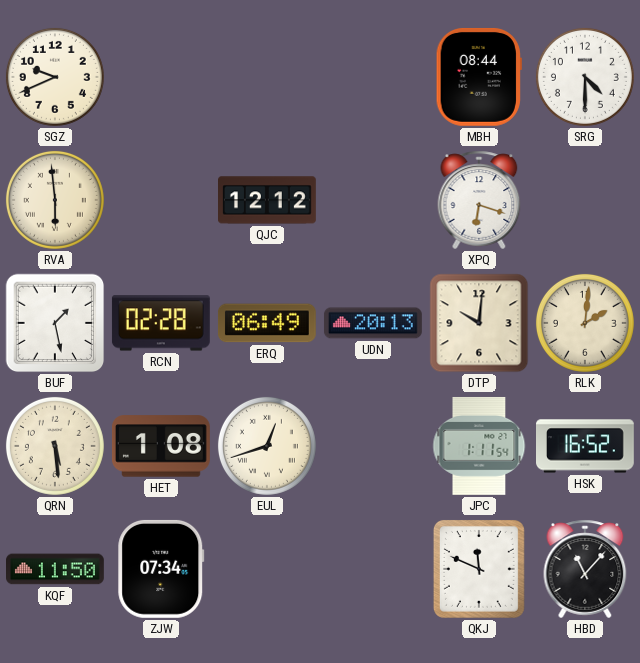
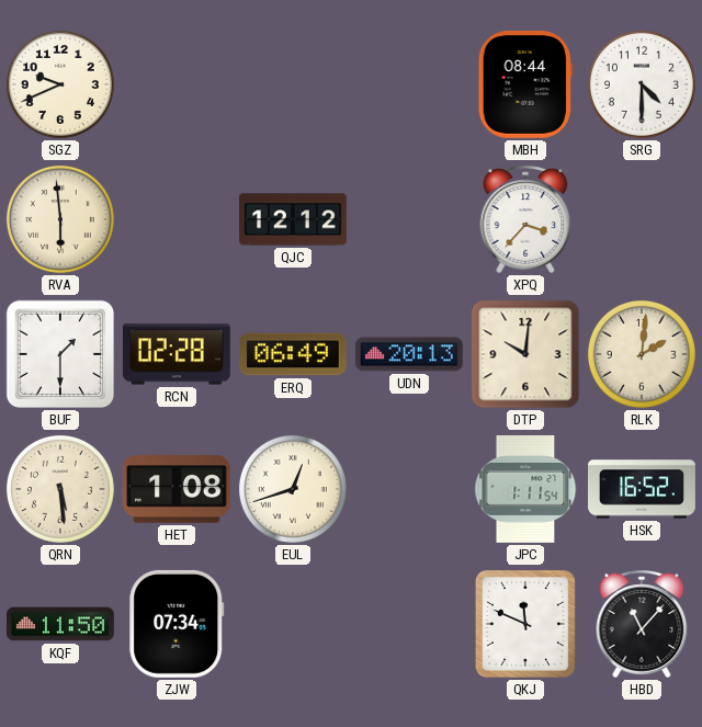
XPQ: 6:18 -> 3:37 (525, 219)
BUF: 1:28 -> 1:30 (60, 354)
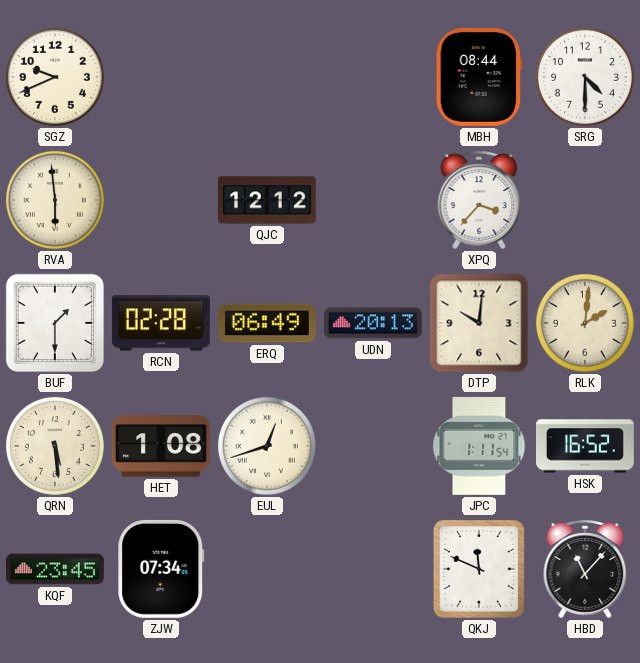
KQF: 11:50 -> 23:45 (56, 569)
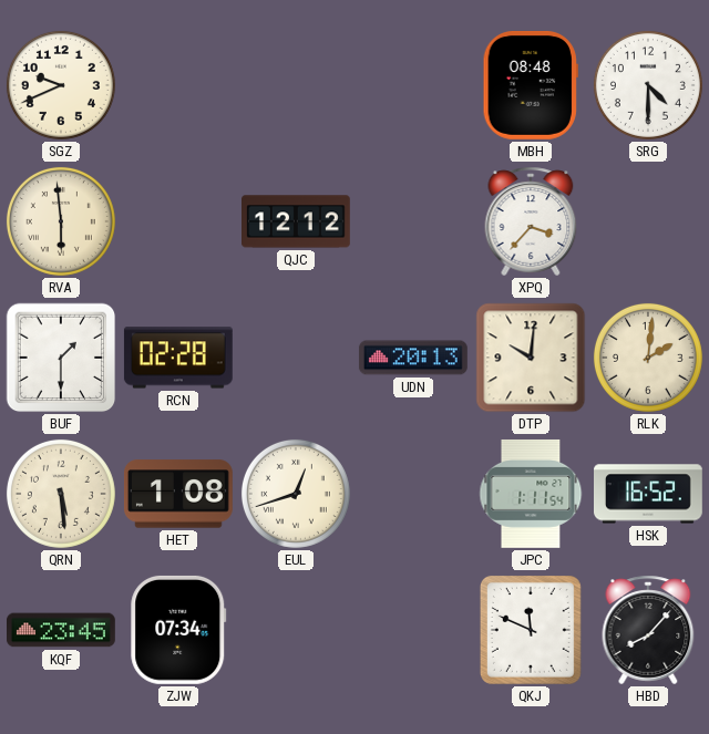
MBH: 08:44 -> 08:48 (531, 85)
ERQ: 06:49 -> none (267, 323)
HBD: 11:07 -> 8:07 (648, 630)
